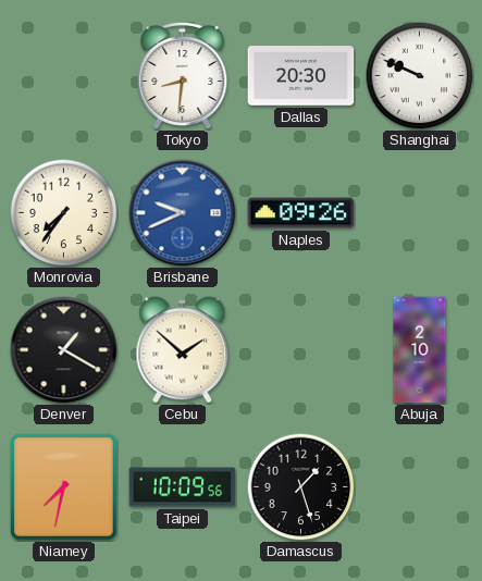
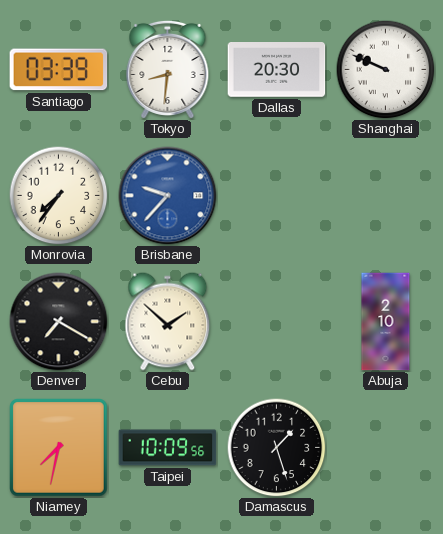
Santiago: none -> 03:39 (59, 70)
Brisbane: 9:41 -> 9:37 (168, 196)
Naples: 09:26 -> none (301, 213)
Denver: 1:20 -> 7:20 (59, 322)
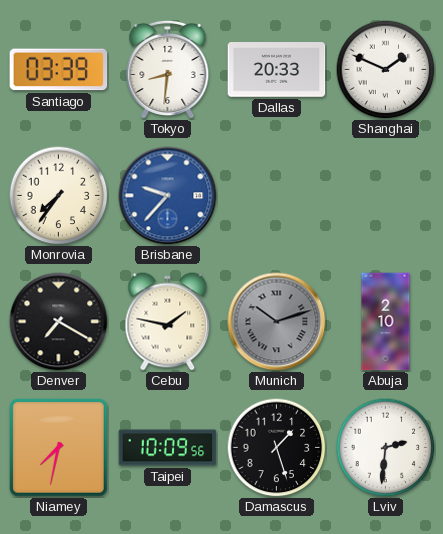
Dallas: 20:30 -> 20:33 (277, 70)
Shanghai: 9:49 -> 1:49 (386, 70)
Cebu: 1:52 -> 1:47 (168, 322)
Munich: none -> 10:12 (277, 322)
Lviv: none -> 2:31 (386, 448)
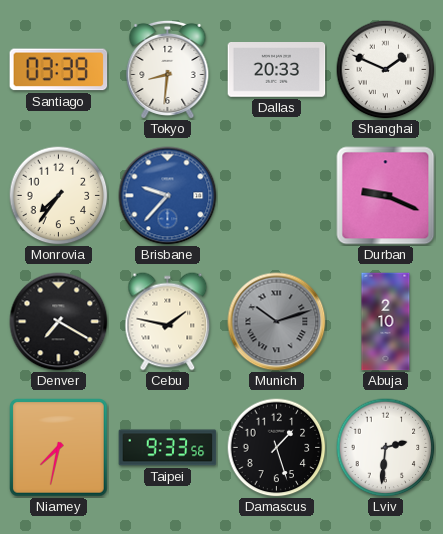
Durban: none -> 9:19 (386, 196)
Taipei: 10:09 -> 9:33 (168, 448)
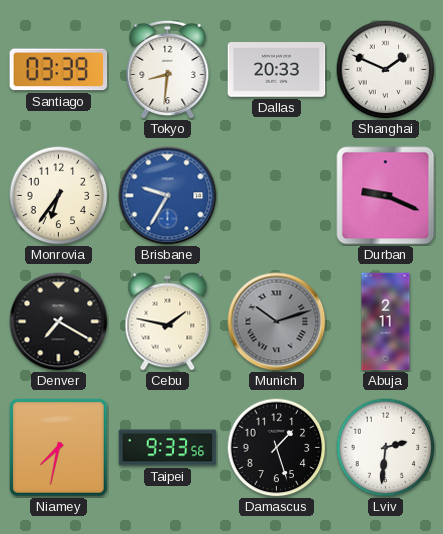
Monrovia: 7:36 -> 6:36 (59, 196)
Brisbane: 9:37 -> 9:35 (168, 196)
Abuja: 2:10 -> 2:11 (386, 322)
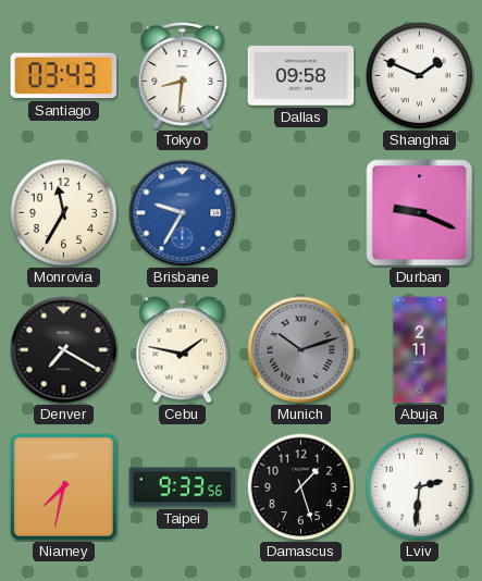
Santiago: 03:39 -> 03:43 (64, 76)
Dallas: 20:33 -> 09:58 (301, 76)
Monrovia: 6:36 -> 11:35 (64, 213)
